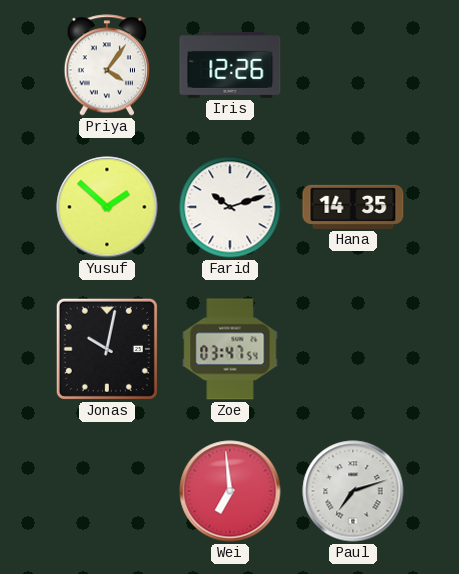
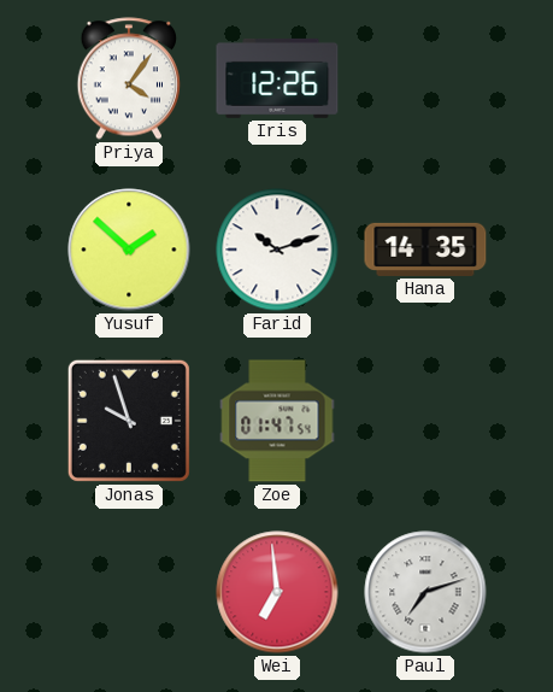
Jonas: 10:02 -> 9:57 (129, 421)
Zoe: 03:47 -> 01:47 (277, 421)
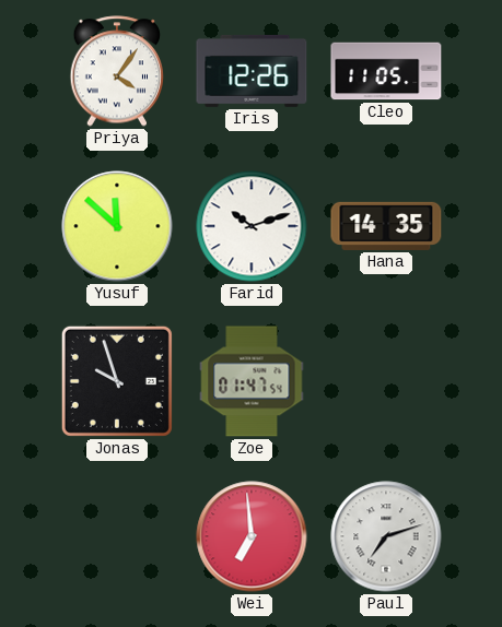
Cleo: none -> 11:05 (386, 71)
Yusuf: 1:52 -> 11:52 (117, 226)
